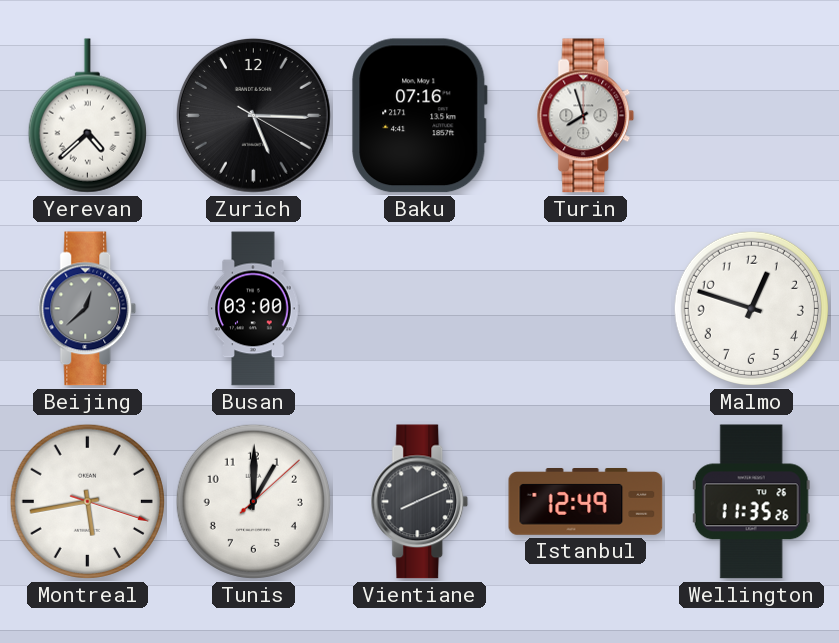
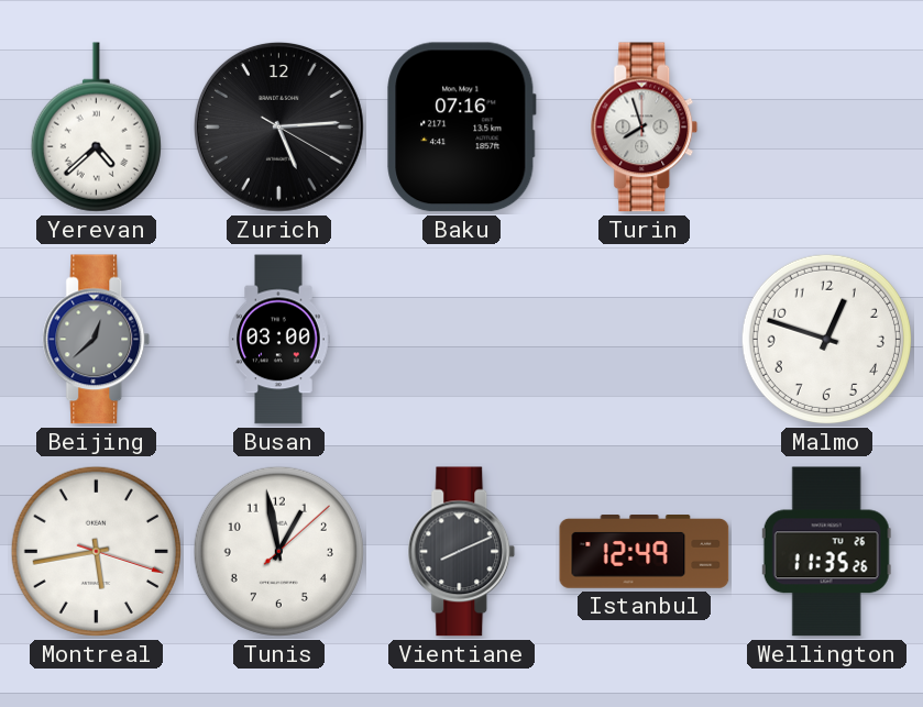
Zurich: 5:15 -> 5:14 (278, 126)
Tunis: 1:00 -> 12:58 (278, 551)
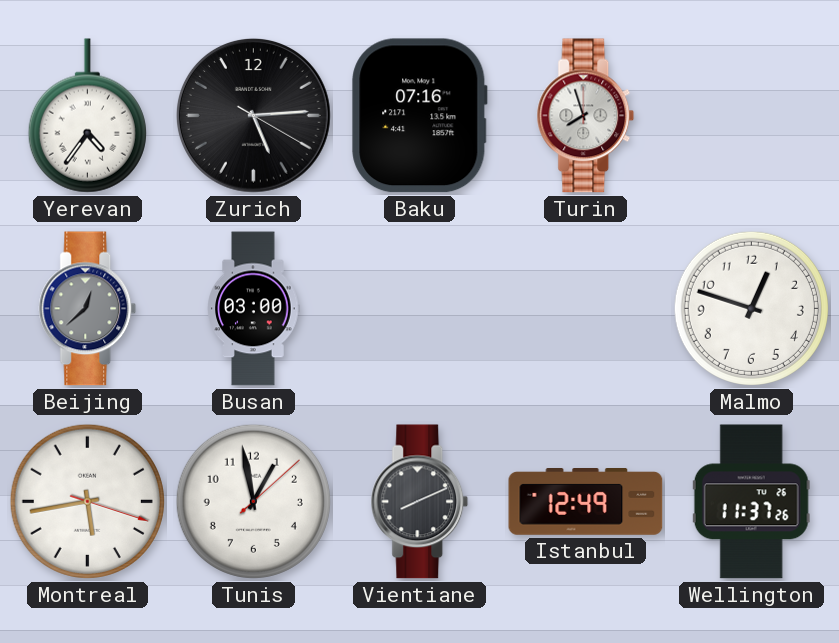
Yerevan: 4:38 -> 4:36 (87, 116)
Wellington: 11:35 -> 11:37 (751, 502)
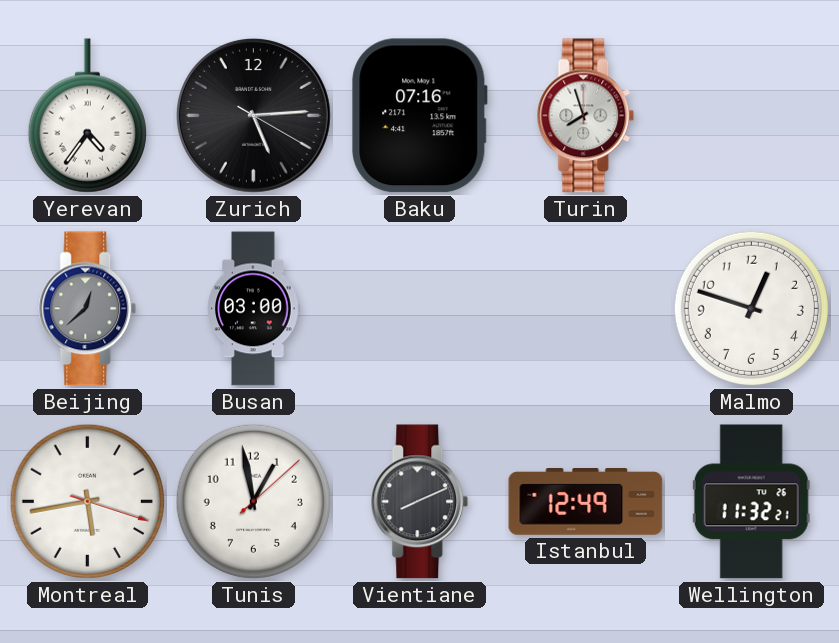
Wellington: 11:37 -> 11:32 (751, 502)
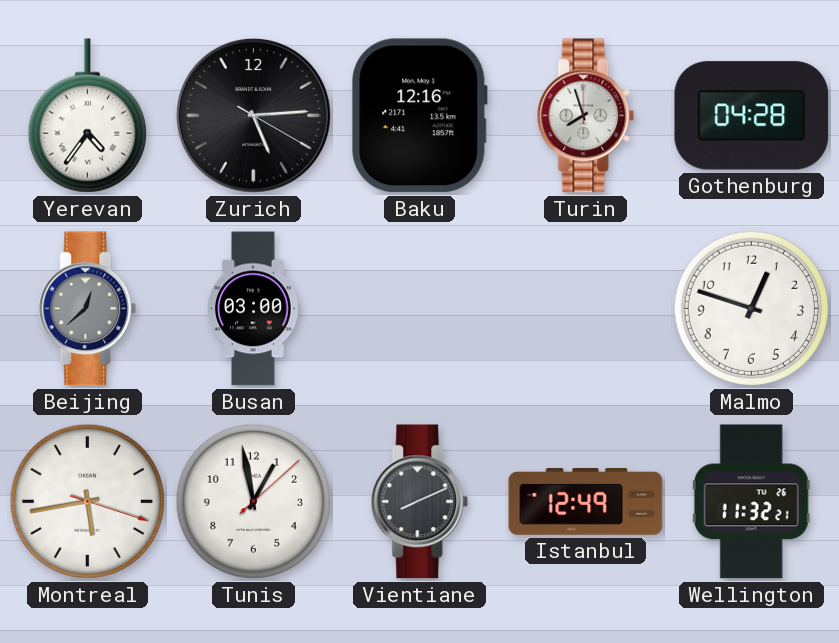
Baku: 07:16 -> 12:16 (420, 116)
Gothenburg: none -> 04:28 (752, 116)
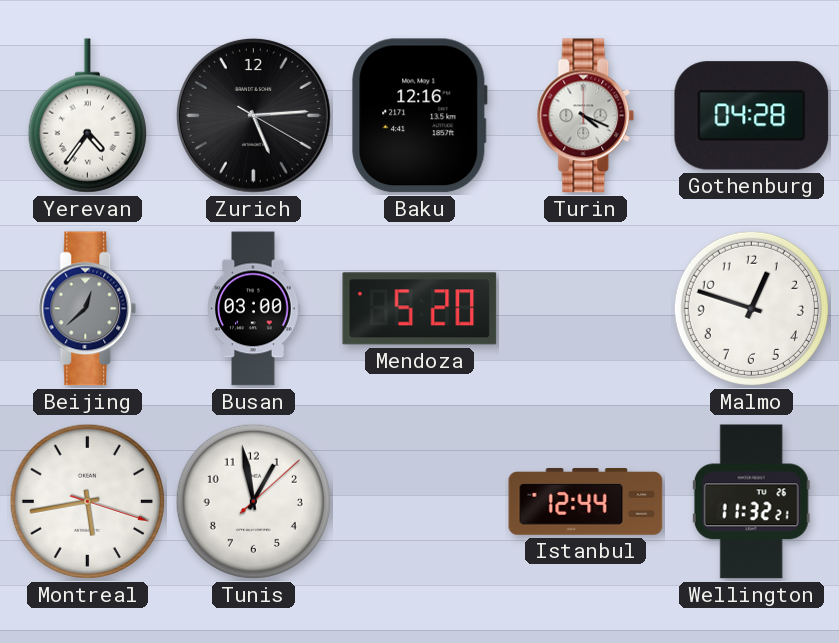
Turin: 7:57 -> 4:19 (586, 116)
Mendoza: none -> 5:20 (420, 309)
Vientiane: 8:11 -> none (420, 502)
Istanbul: 12:49 -> 12:44 (586, 502)
